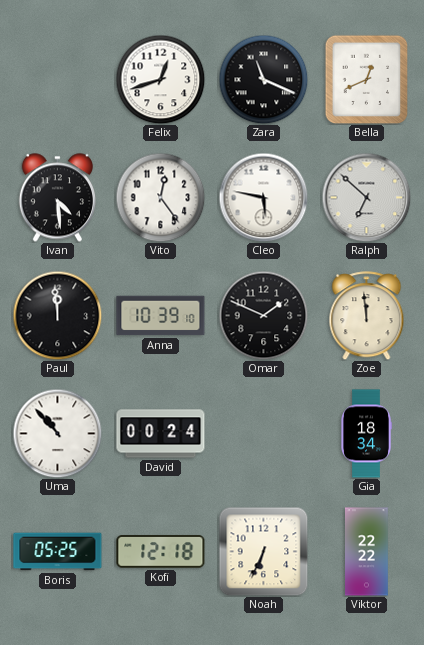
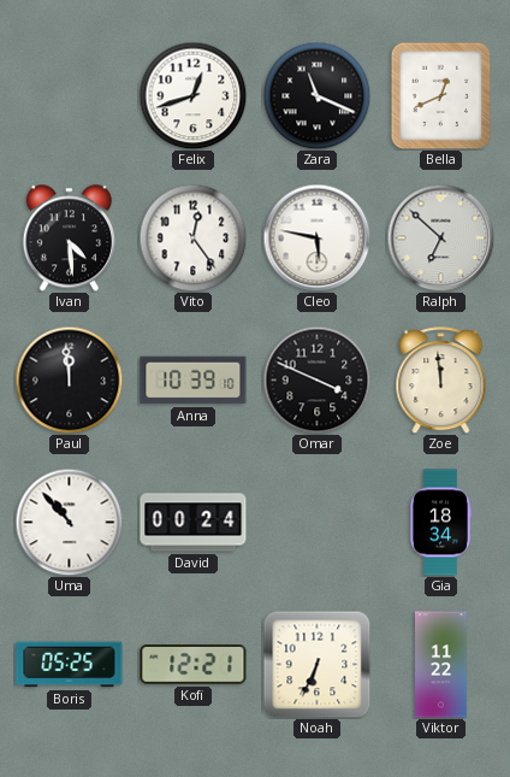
Omar: 1:49 -> 3:49 (316, 379)
Kofi: 12:18 -> 12:21 (194, 665)
Viktor: 22:22 -> 11:22 (441, 665)
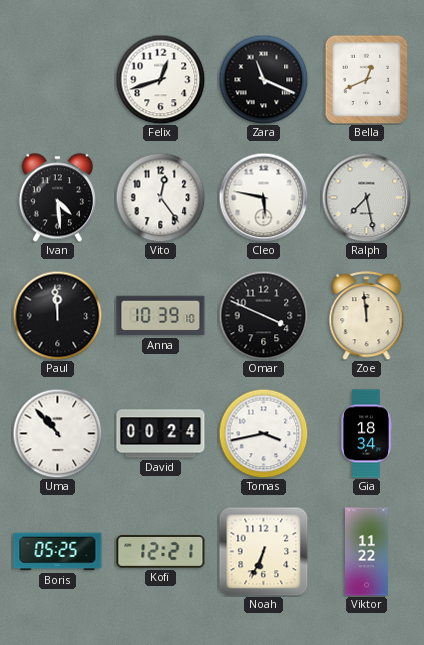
Ralph: 6:52 -> 7:28 (366, 197)
Tomas: none -> 3:43 (263, 433)
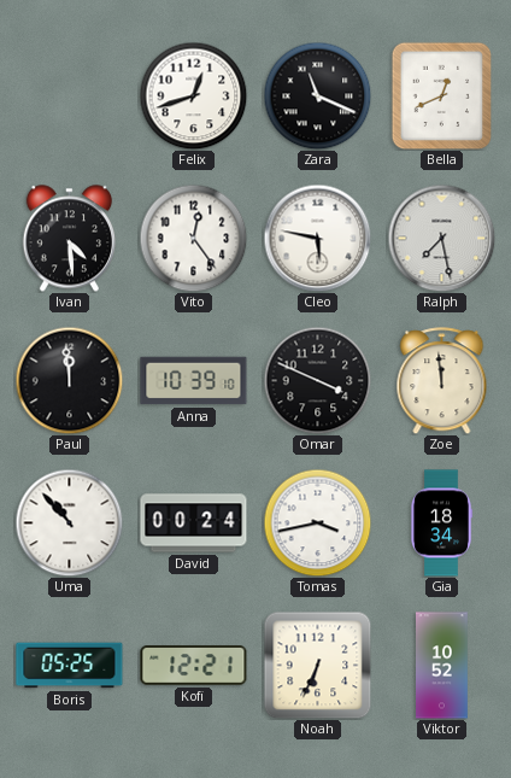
Viktor: 11:22 -> 10:52 (442, 666)
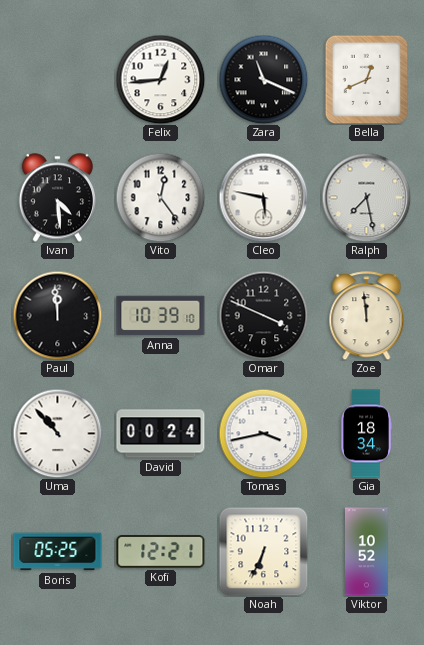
Felix: 12:42 -> 12:44 (160, 79)
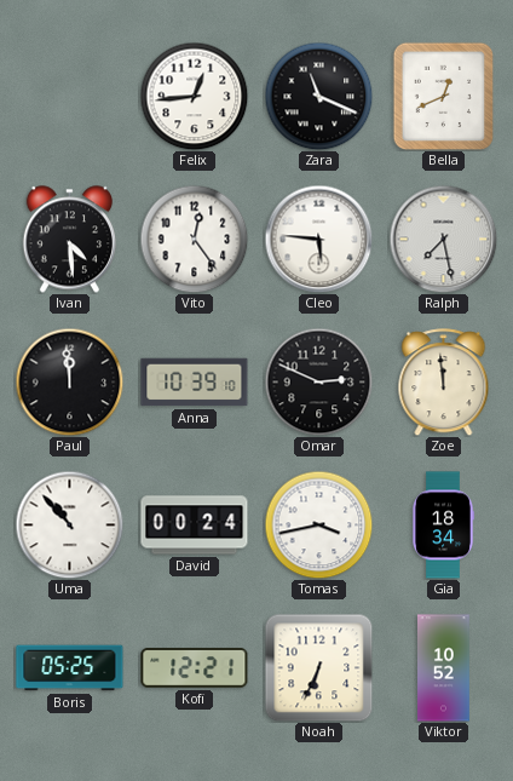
Cleo: 5:47 -> 5:46 (318, 239)
Omar: 3:49 -> 2:49 (318, 381)
